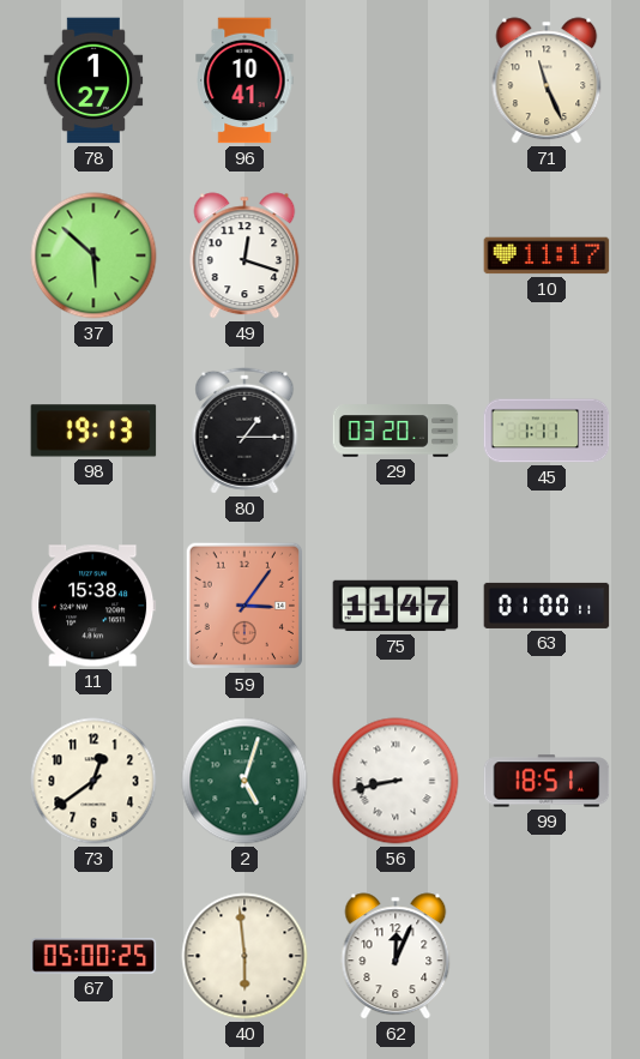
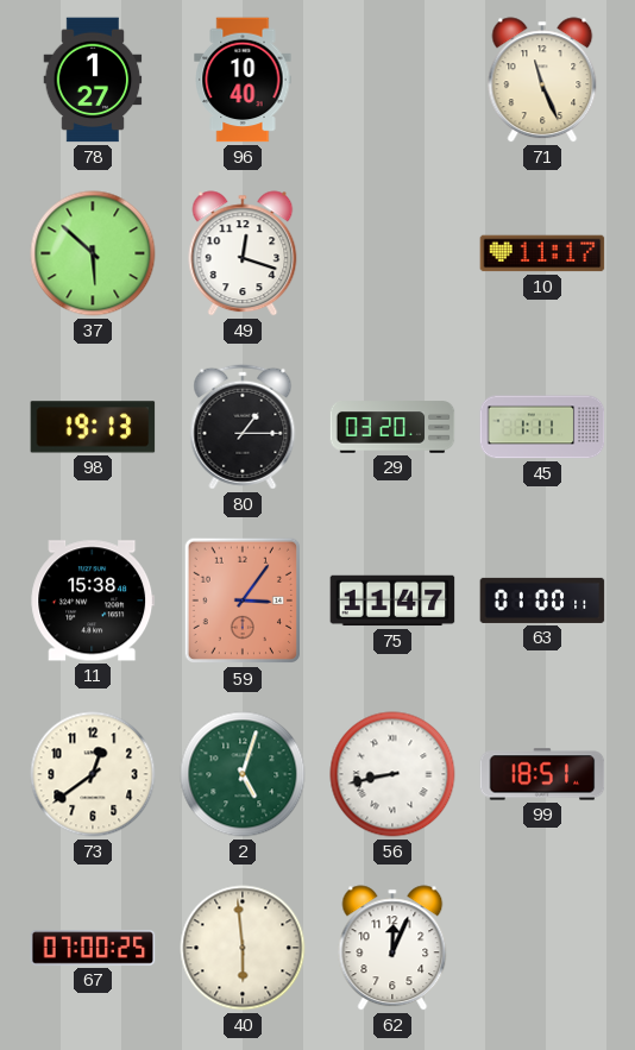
96: 10:41 -> 10:40 (243, 80)
67: 05:00 -> 07:00 (93, 948)
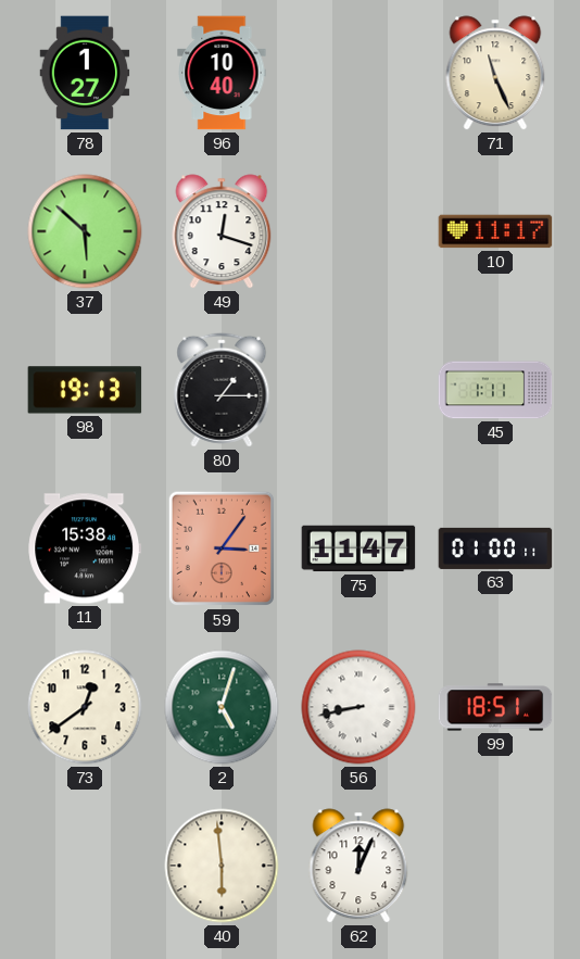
29: 03:20 -> none (392, 427)
67: 07:00 -> none (93, 948)
